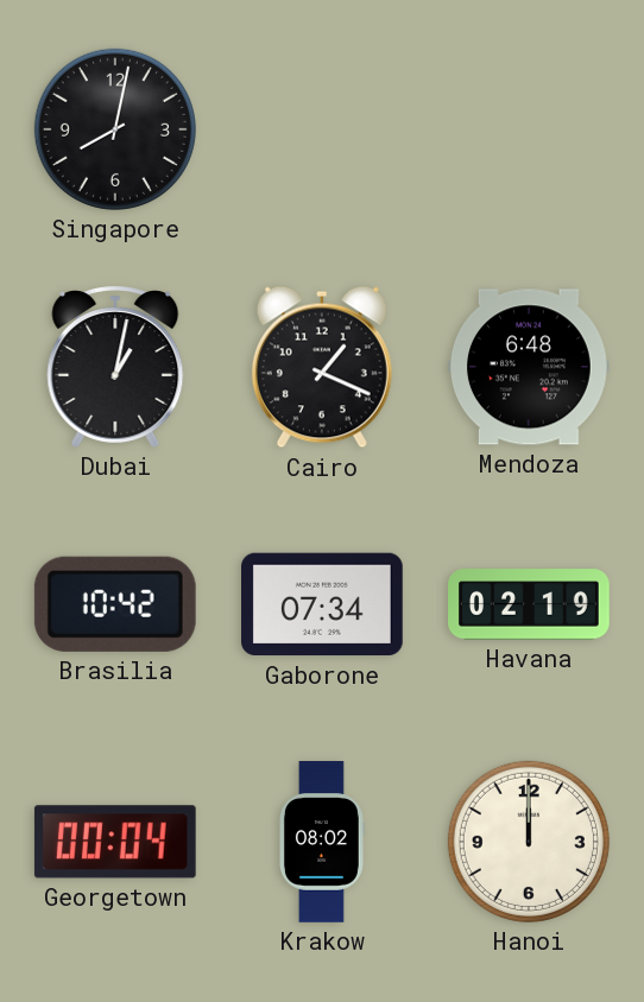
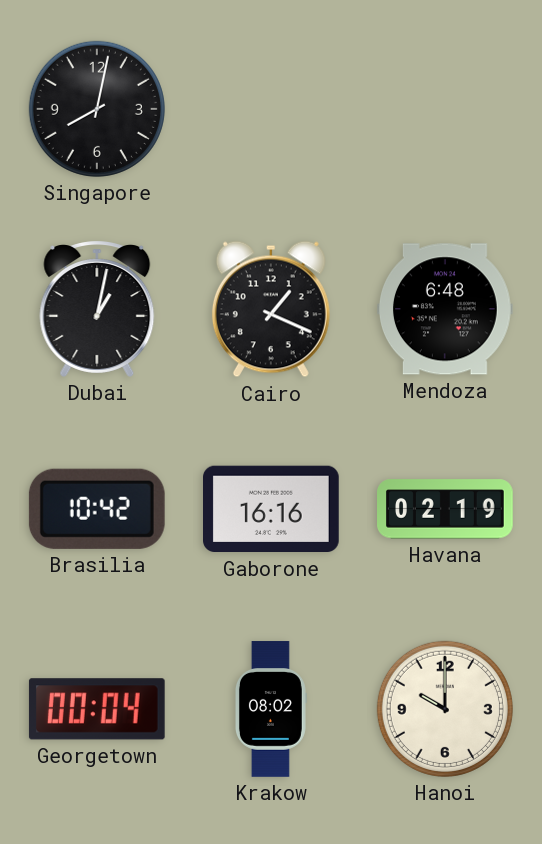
Gaborone: 07:34 -> 16:16 (272, 509)
Hanoi: 12:00 -> 10:00 (445, 709)
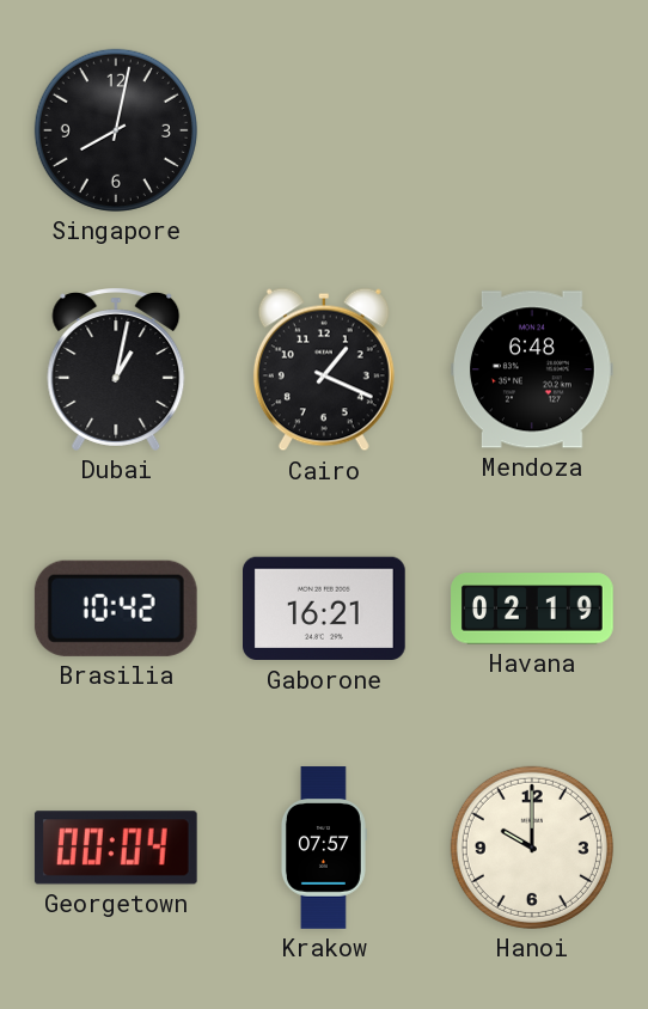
Gaborone: 16:16 -> 16:21 (325, 609)
Krakow: 08:02 -> 07:57 (323, 848)
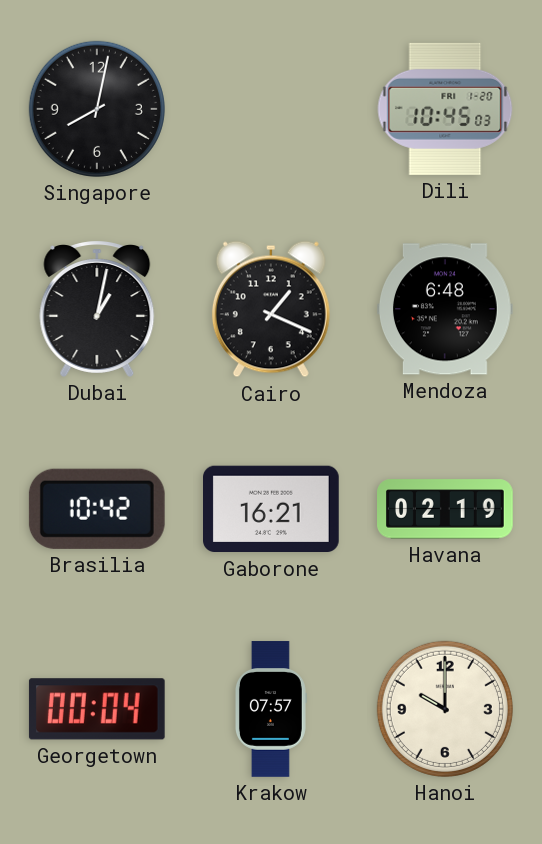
Dili: none -> 10:45 (445, 109)
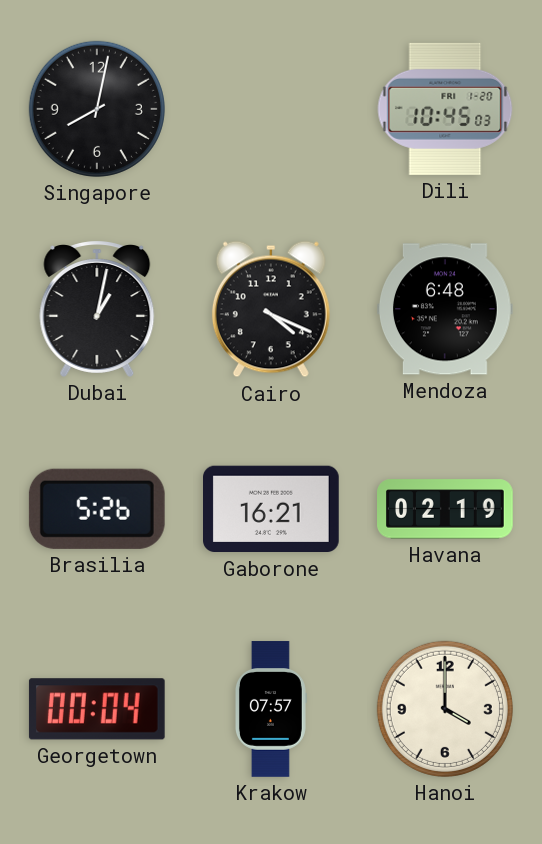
Cairo: 1:19 -> 4:19 (271, 309)
Brasilia: 10:42 -> 5:26 (97, 509)
Hanoi: 10:00 -> 4:00 (445, 709)
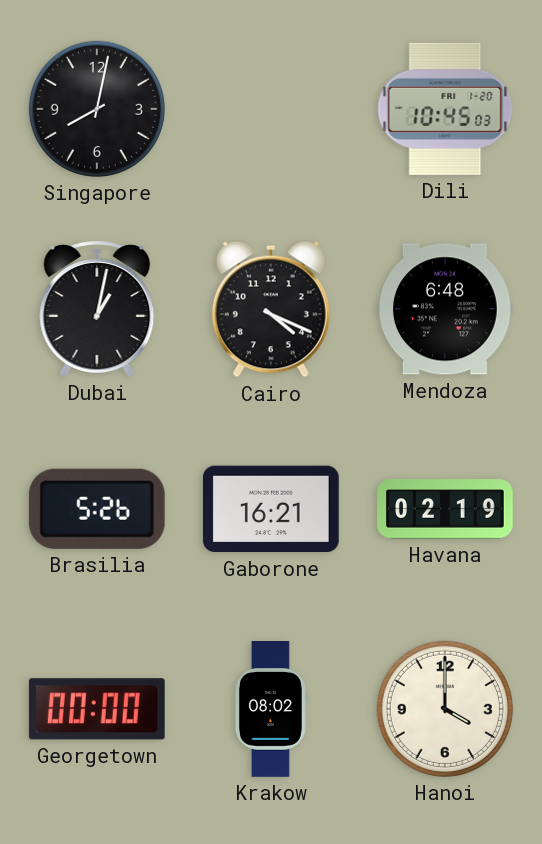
Georgetown: 00:04 -> 00:00 (97, 709)
Krakow: 07:57 -> 08:02 (270, 709)
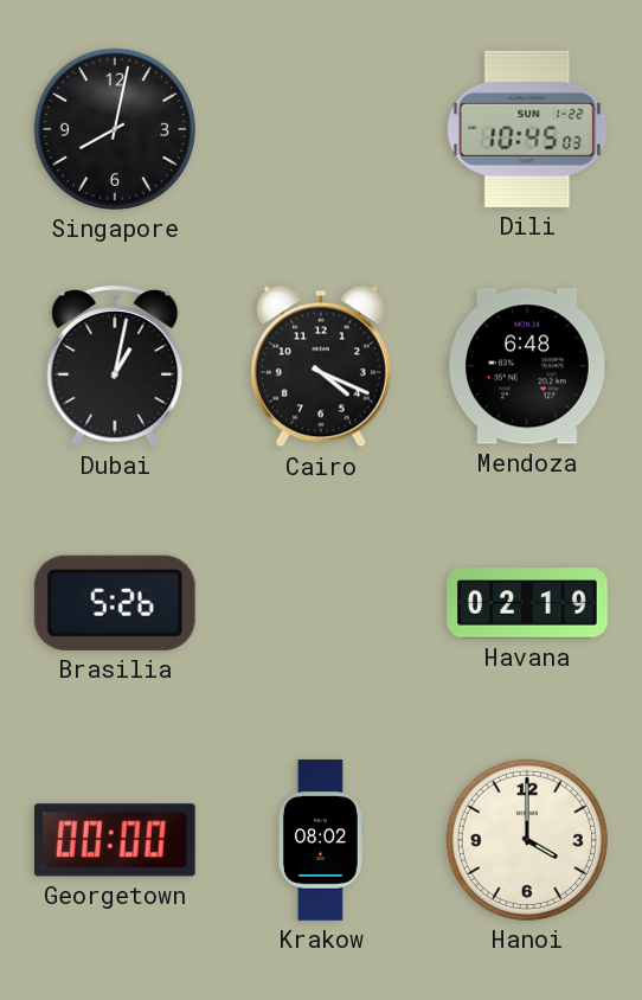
Dili date: FRI 1-20 -> SUN 1-22 (527, 129)
Gaborone: 16:21 -> none (272, 509)
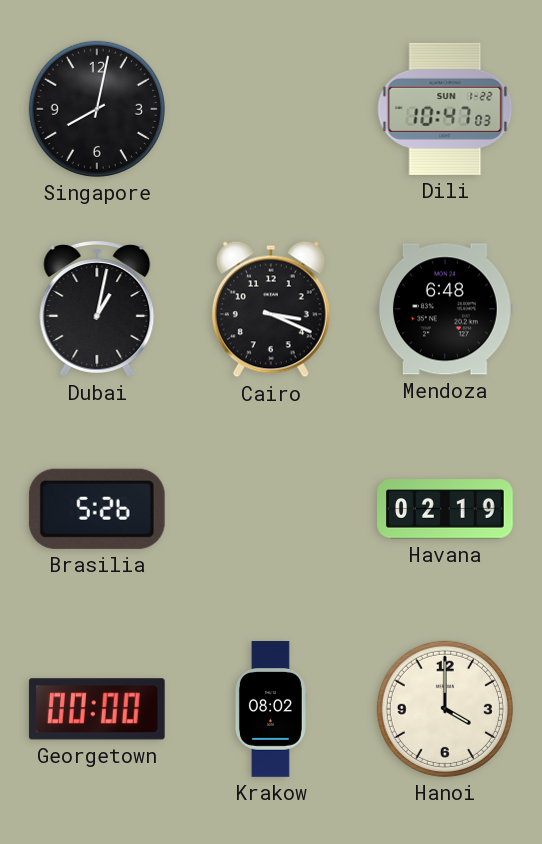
Dili: 10:45 -> 10:47 (445, 109)
Cairo: 4:19 -> 3:19 (271, 309)
